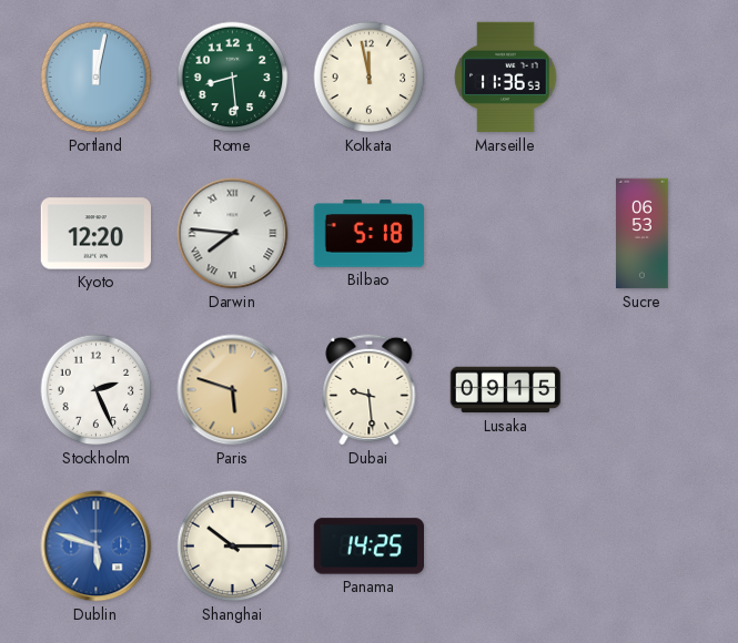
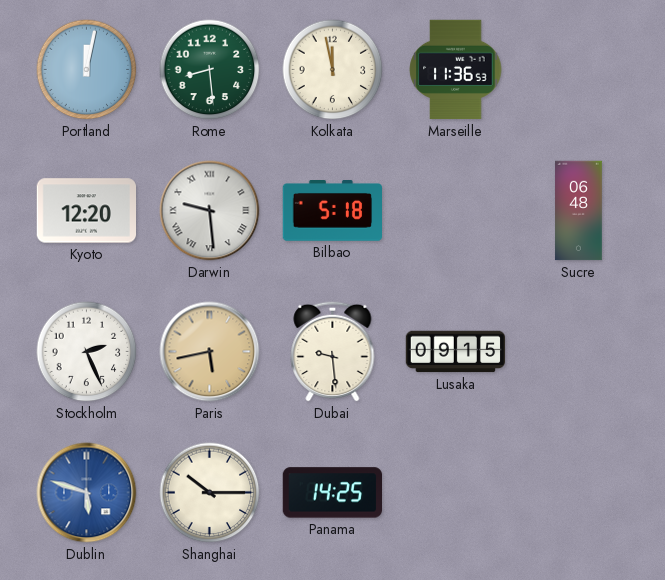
Darwin: 7:46 -> 9:29 (210, 211)
Sucre: 06:53 -> 06:48 (579, 211)
Paris: 5:48 -> 5:43 (210, 352)
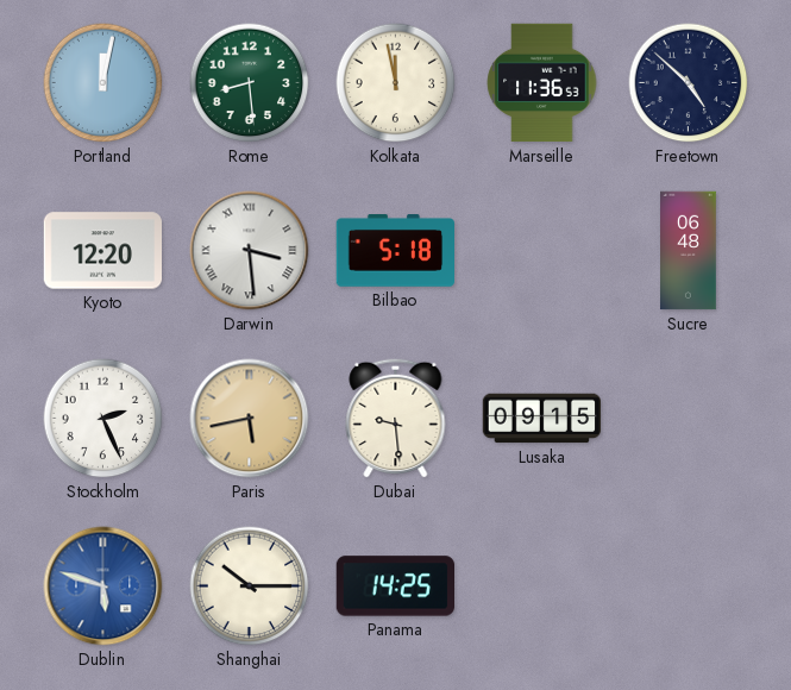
Freetown: none -> 4:52 (689, 83)
Darwin: 9:29 -> 3:29 (250, 251)
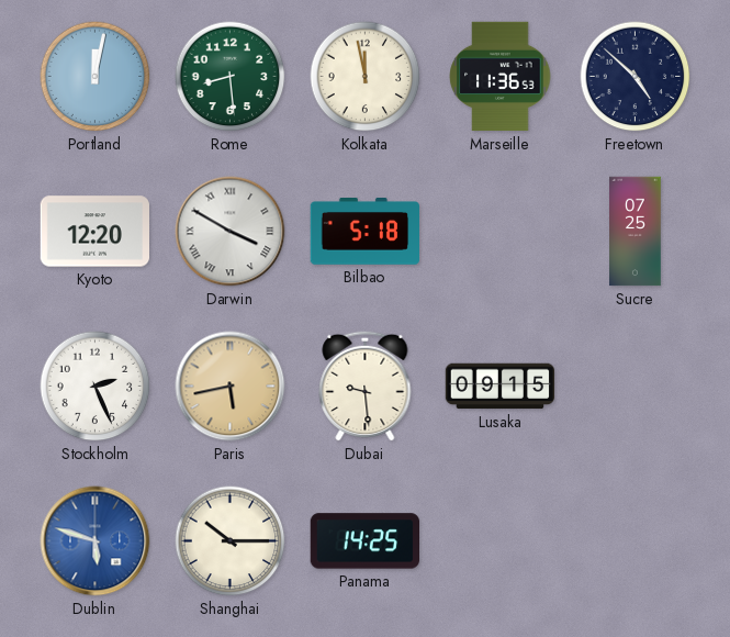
Darwin: 3:29 -> 3:50 (231, 232)
Sucre: 06:48 -> 07:25 (636, 232)
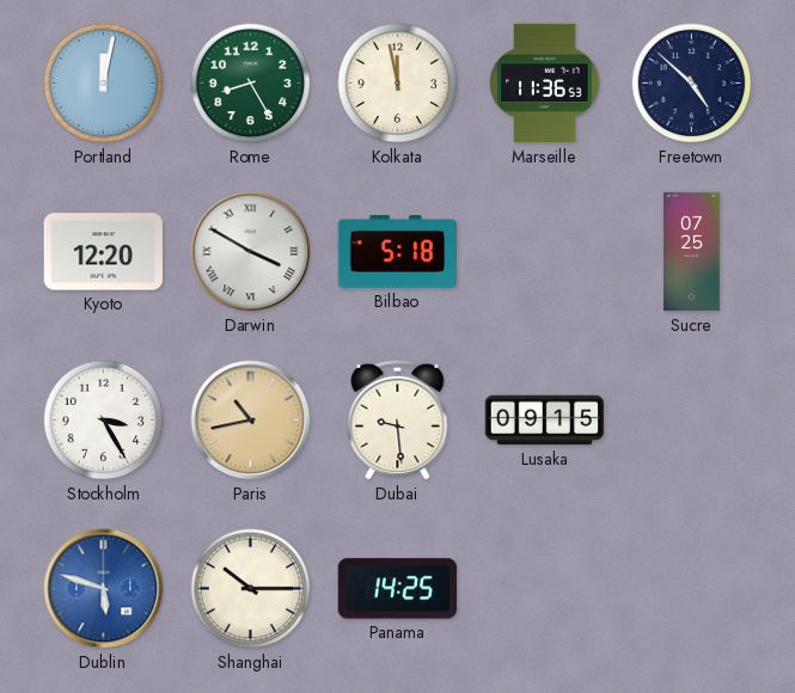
Rome: 8:29 -> 8:25 (251, 84)
Stockholm: 2:26 -> 3:25 (104, 421)
Paris: 5:43 -> 10:43 (251, 421)
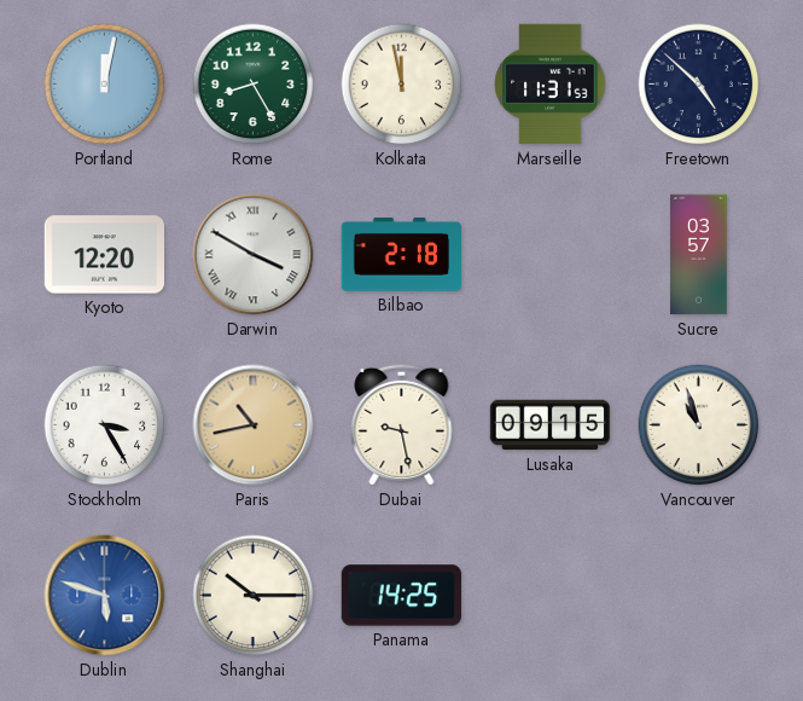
Marseille: 11:36 -> 11:31 (551, 85)
Bilbao: 5:18 -> 2:18 (402, 255)
Sucre: 07:25 -> 03:57 (699, 255)
Dubai: 9:29 -> 9:28 (402, 424)
Vancouver: none -> 10:57 (699, 425)
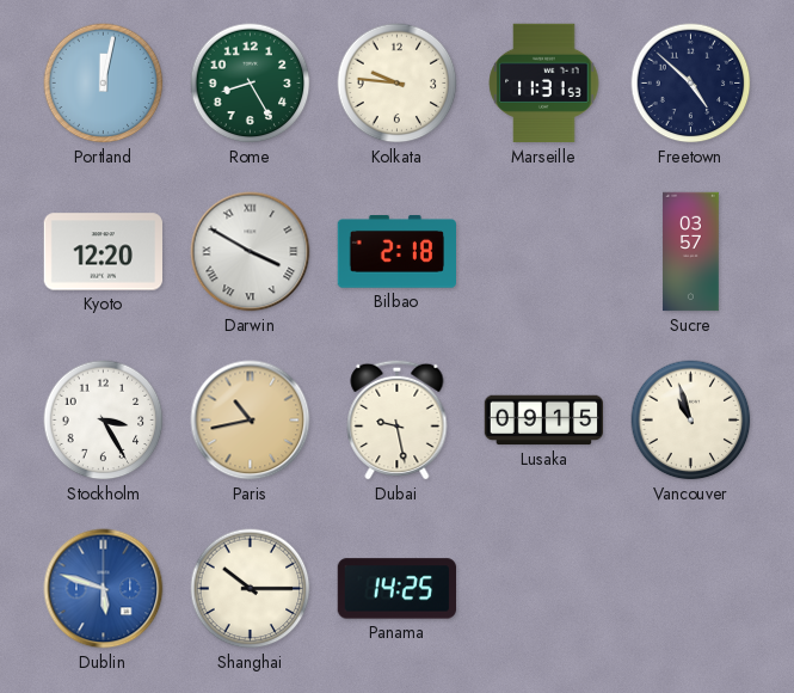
Kolkata: 11:58 -> 9:46 (398, 84)
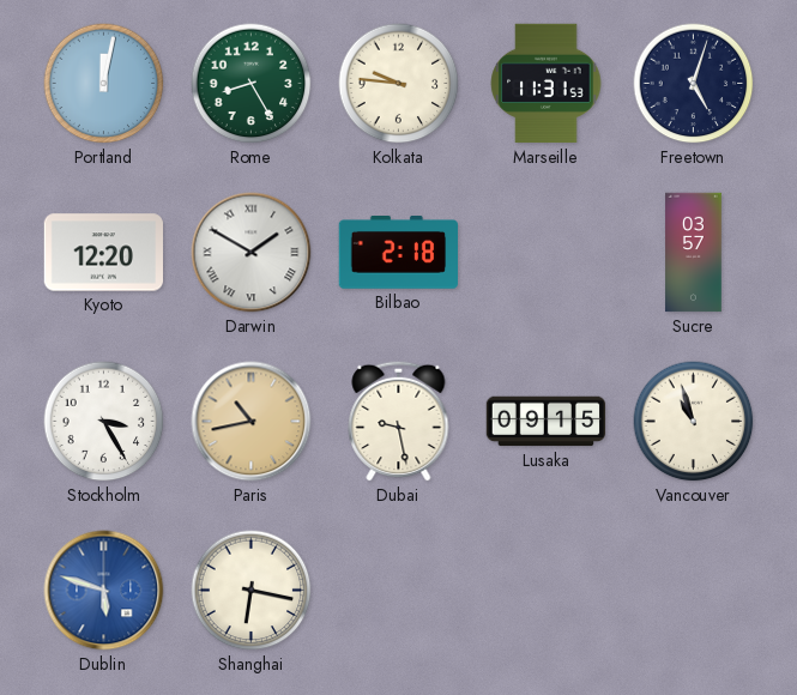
Freetown: 4:52 -> 5:03 (694, 84)
Darwin: 3:50 -> 1:50 (252, 253)
Shanghai: 10:15 -> 6:17 (252, 591)
Panama: 14:25 -> none (398, 589)
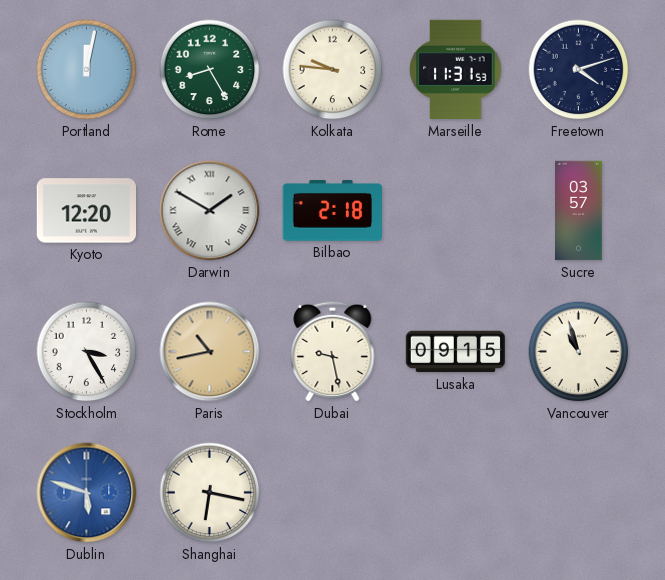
Freetown: 5:03 -> 4:12 (579, 70)
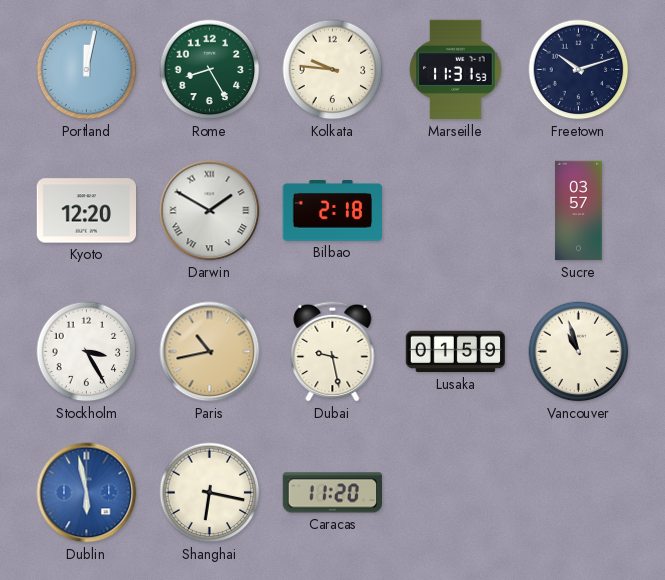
Freetown: 4:12 -> 10:12 (579, 70)
Lusaka: 09:15 -> 01:59 (456, 352)
Dublin: 5:48 -> 5:58 (87, 493)
Caracas: none -> 11:20 (332, 493)
